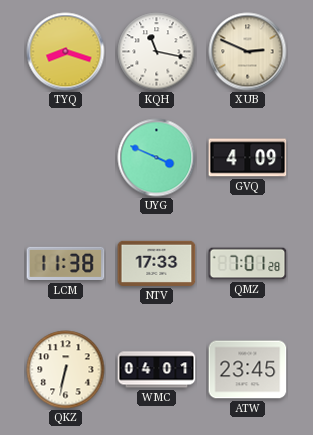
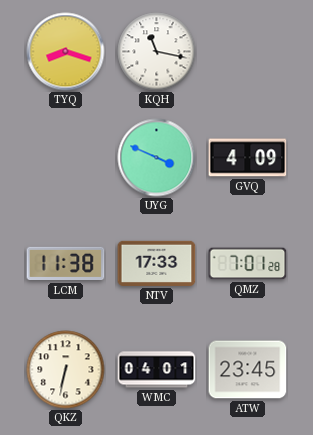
XUB: 2:49 -> none (248, 52)
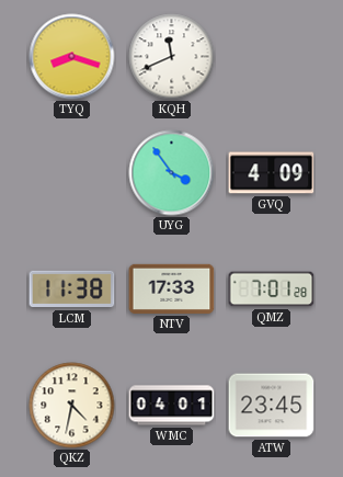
KQH: 11:17 -> 11:41 (172, 57)
UYG: 3:49 -> 3:54 (172, 173)
QKZ: 6:32 -> 4:32 (72, 406)
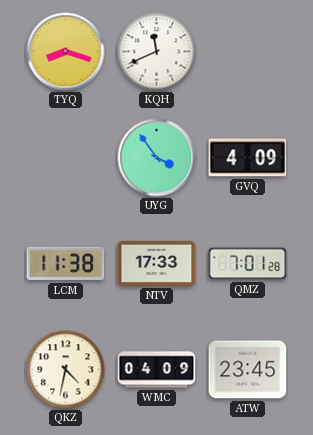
WMC: 04:01 -> 04:09 (157, 370)
